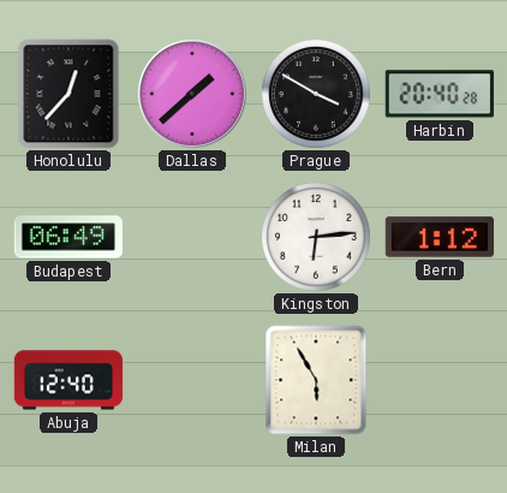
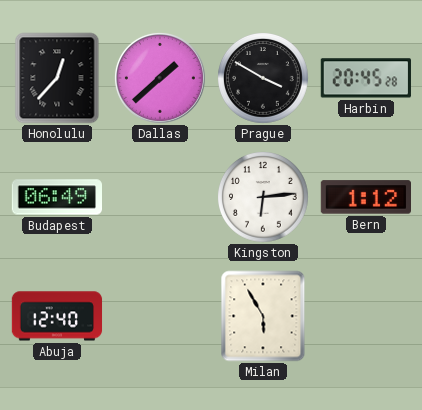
Harbin: 20:40 -> 20:45 (366, 78)
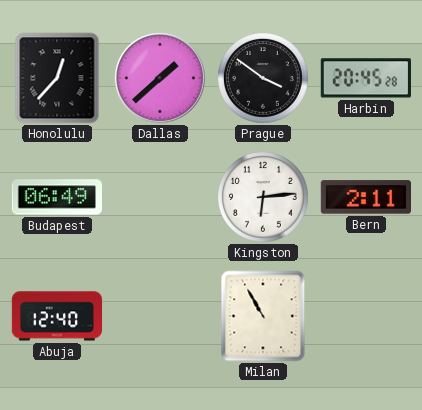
Prague: 3:50 -> 3:51 (264, 79)
Bern: 1:12 -> 2:11 (365, 197)
Milan: 5:55 -> 10:55 (263, 316)
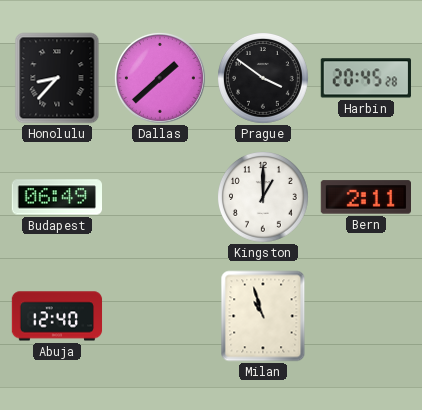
Honolulu: 12:37 -> 8:37 (57, 78)
Kingston: 6:14 -> 1:00 (264, 198)
Milan: 10:55 -> 10:57 (263, 316)
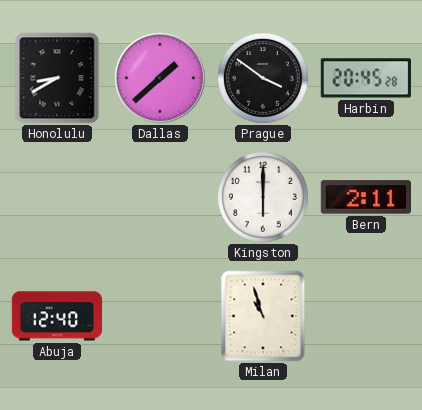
Honolulu: 8:37 -> 8:40 (57, 78)
Budapest: 06:49 -> none (56, 197)
Kingston: 1:00 -> 6:00 (264, 198)
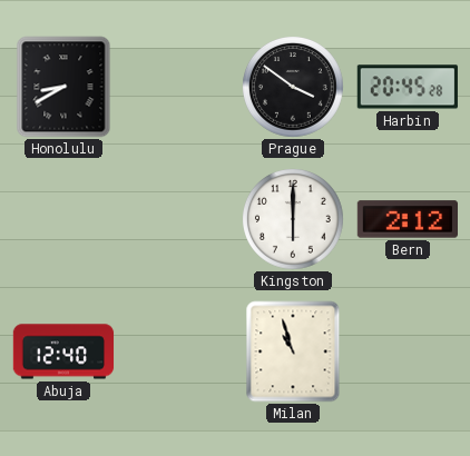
Dallas: 1:38 -> none (160, 78)
Bern: 2:11 -> 2:12 (407, 219)
